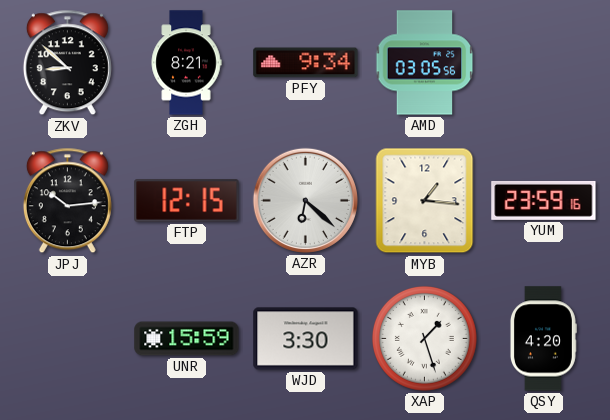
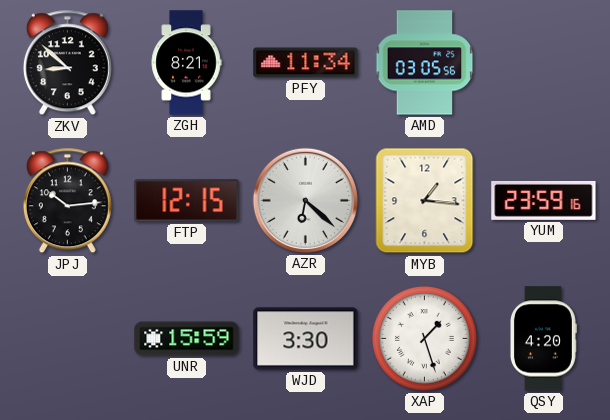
PFY: 9:34 -> 11:34 (306, 63)
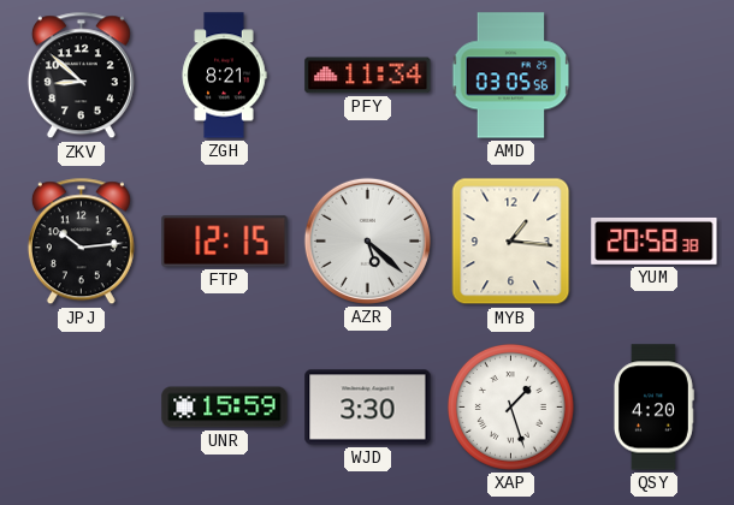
AZR: 6:22 -> 5:22 (367, 240)
YUM: 23:59 -> 20:58 (655, 240)
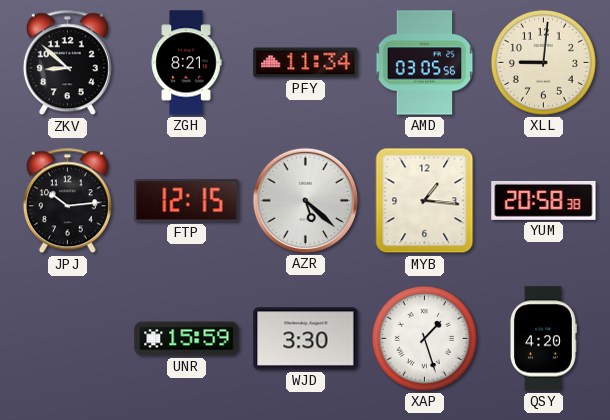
XLL: none -> 9:01 (543, 62)
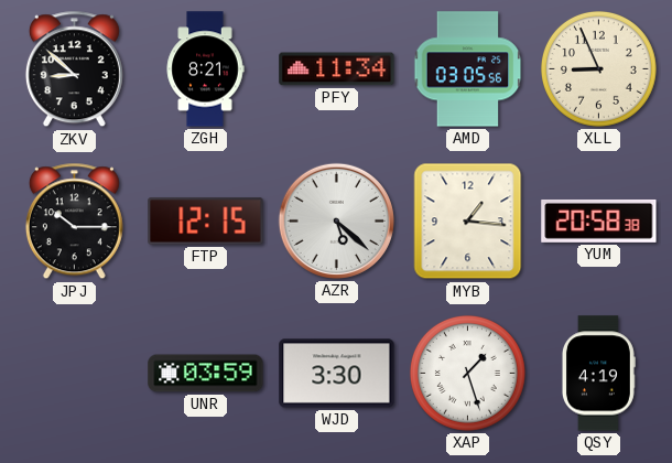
XLL: 9:01 -> 8:56 (598, 68)
JPJ: 10:14 -> 10:15 (74, 222)
UNR: 15:59 -> 03:59 (206, 374)
QSY: 4:20 -> 4:19 (598, 374)
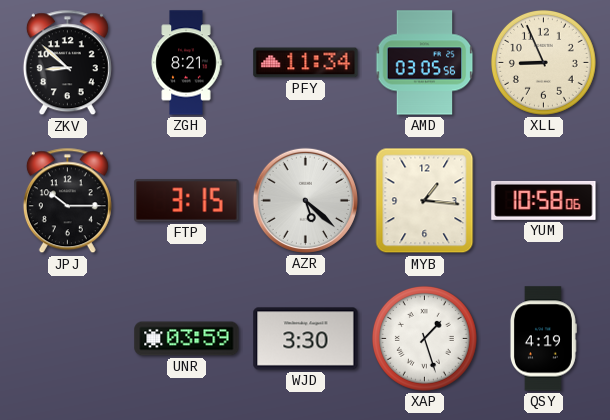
FTP: 12:15 -> 3:15 (187, 201)
YUM: 20:58 -> 10:58 (544, 200)
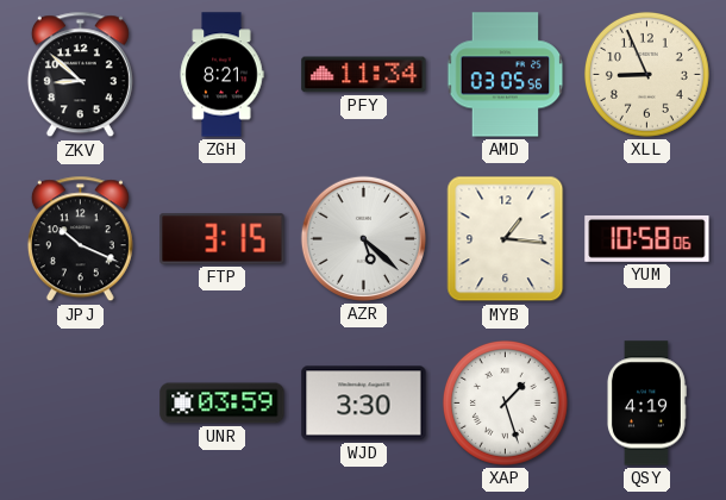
JPJ: 10:15 -> 10:19 (80, 239)
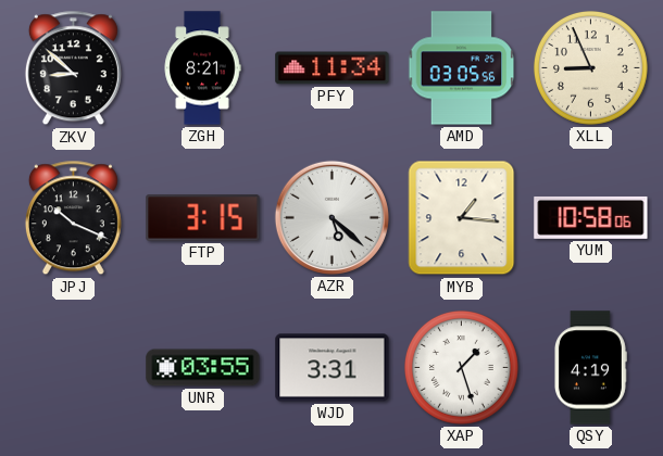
UNR: 03:59 -> 03:55 (203, 368)
WJD: 3:30 -> 3:31 (333, 368)
